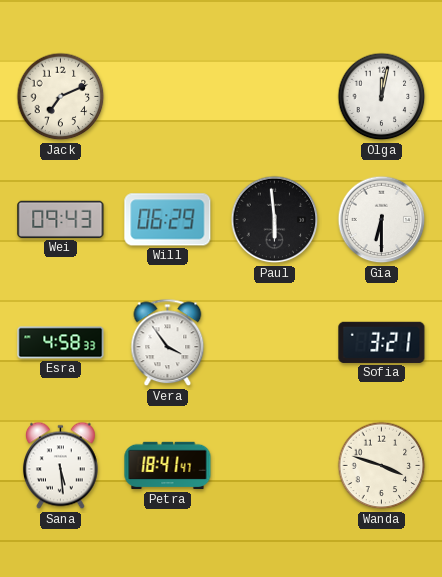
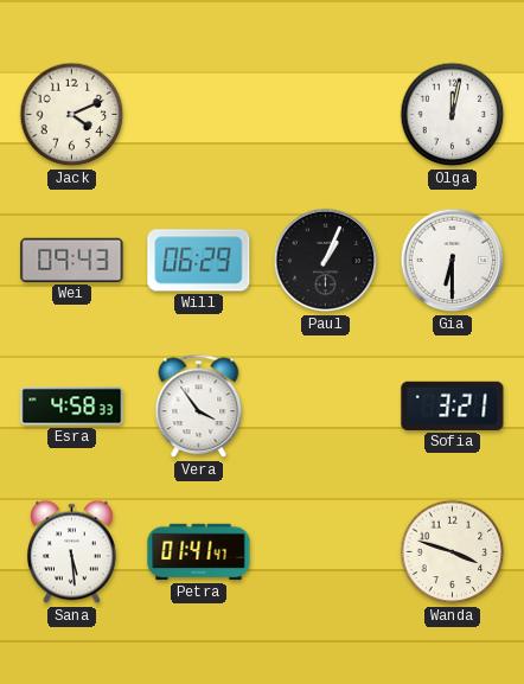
Jack: 7:11 -> 4:11 (72, 115)
Paul: 5:59 -> 1:04 (326, 261)
Petra: 18:41 -> 01:41 (199, 552)
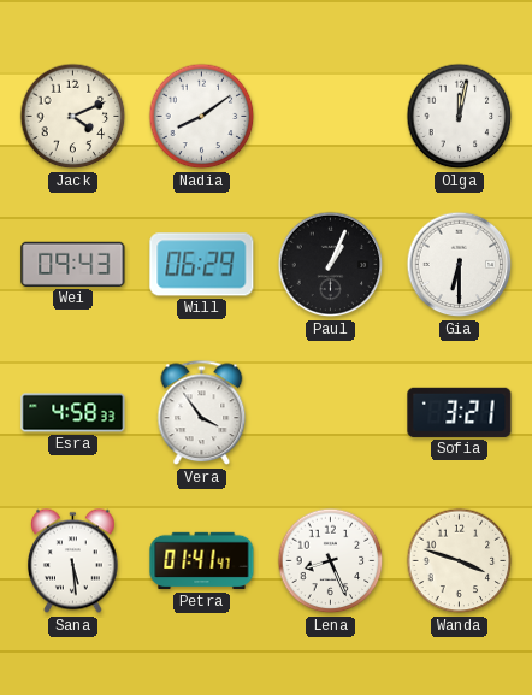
Nadia: none -> 8:09 (202, 117)
Lena: none -> 8:26 (331, 561)
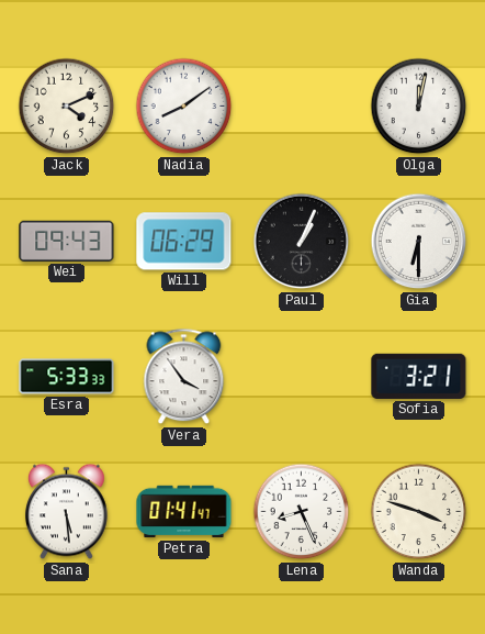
Esra: 4:58 -> 5:33 (67, 377)
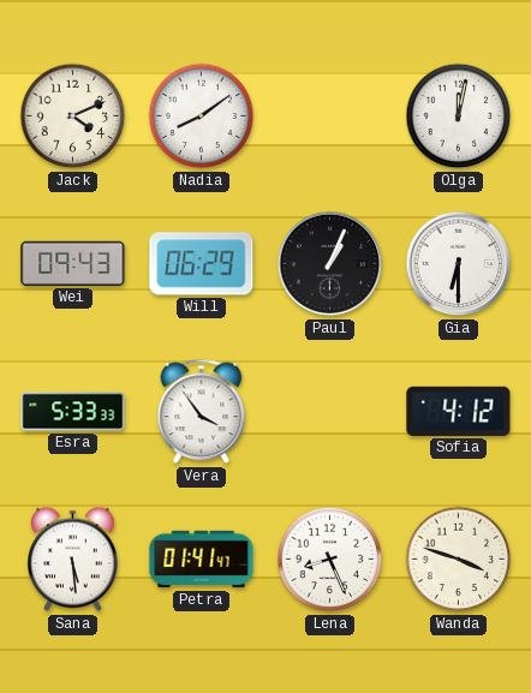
Sofia: 3:21 -> 4:12 (459, 411)
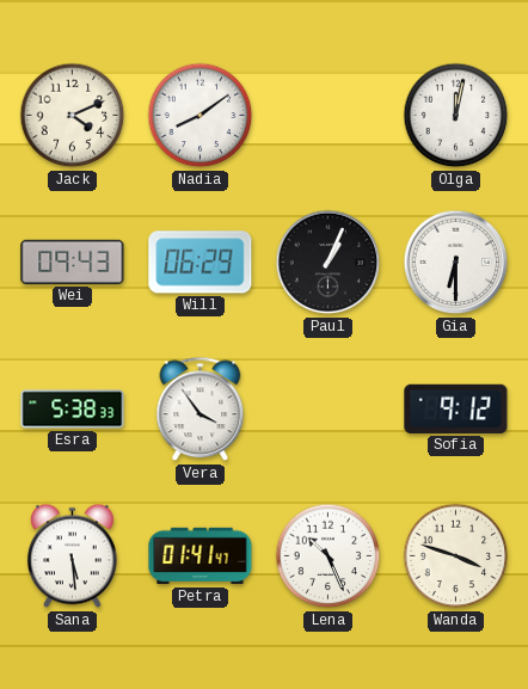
Esra: 5:33 -> 5:38 (73, 410)
Sofia: 4:12 -> 9:12 (456, 408)
Lena: 8:26 -> 10:26 (329, 556)
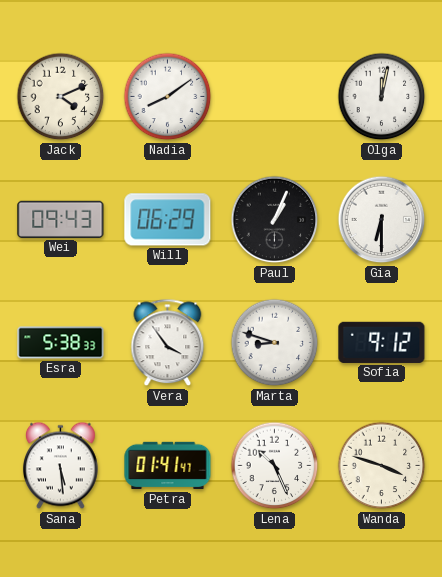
Marta: none -> 8:48 (275, 343)
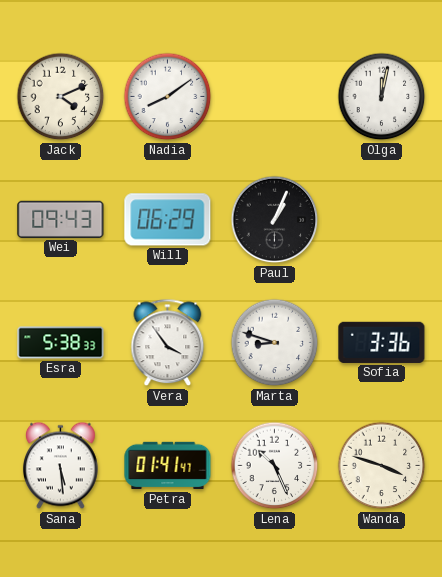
Gia: 6:30 -> none (382, 220)
Sofia: 9:12 -> 3:36 (382, 342)
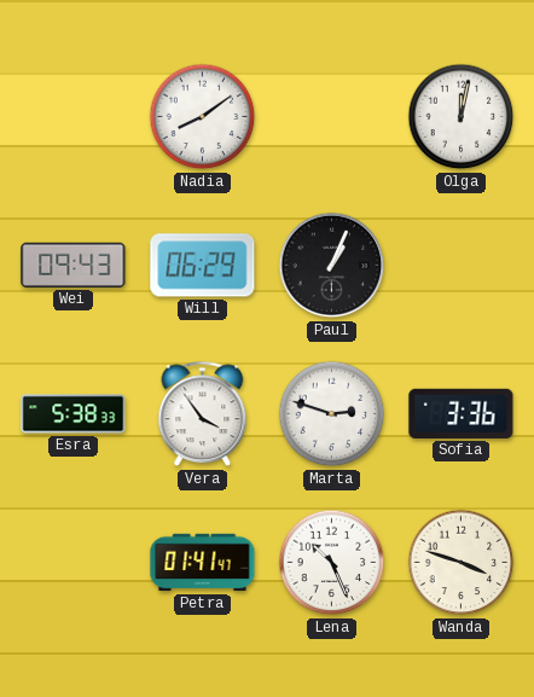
Jack: 4:11 -> none (61, 97)
Marta: 8:48 -> 2:48 (332, 414)
Sana: 5:29 -> none (60, 466)
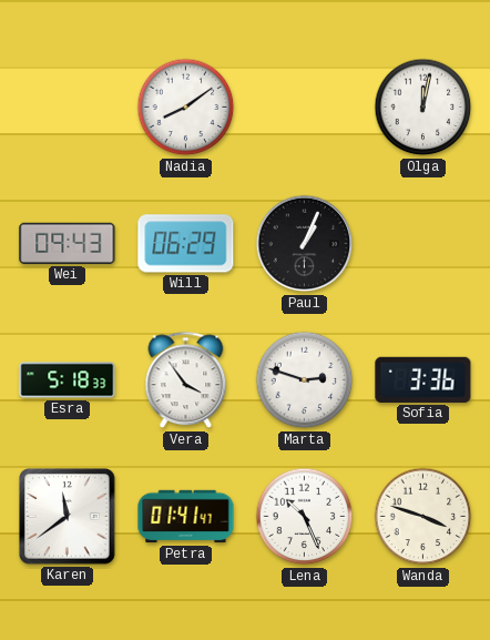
Esra: 5:38 -> 5:18 (68, 380)
Karen: none -> 11:39 (68, 517)
